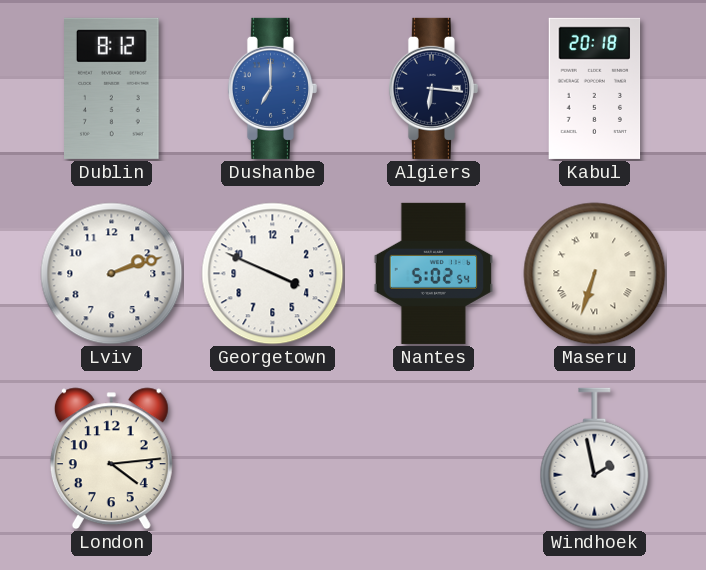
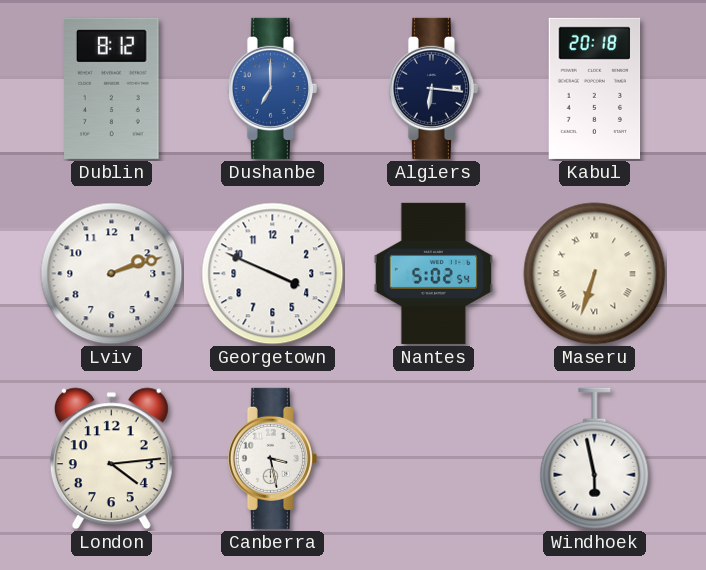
Canberra: none -> 3:28 (272, 458)
Windhoek: 1:58 -> 5:58 (595, 459)
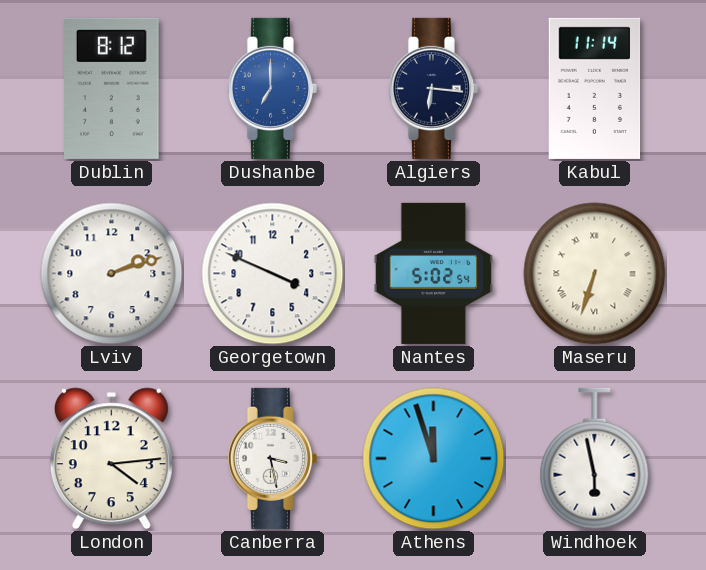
Kabul: 20:18 -> 11:14 (595, 88)
Athens: none -> 11:57 (434, 459)
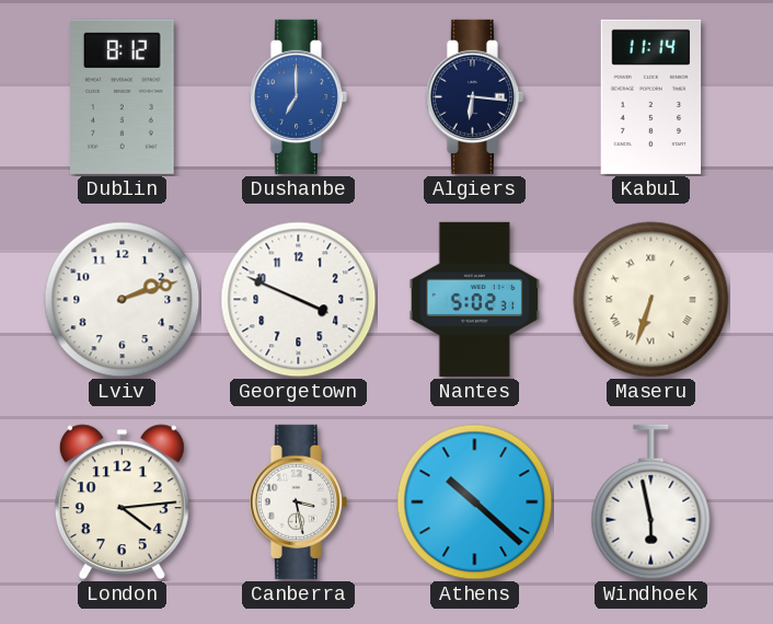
Nantes: 5:02:54 -> 5:02:31 (474, 299)
Athens: 11:57 -> 10:22 (475, 502)
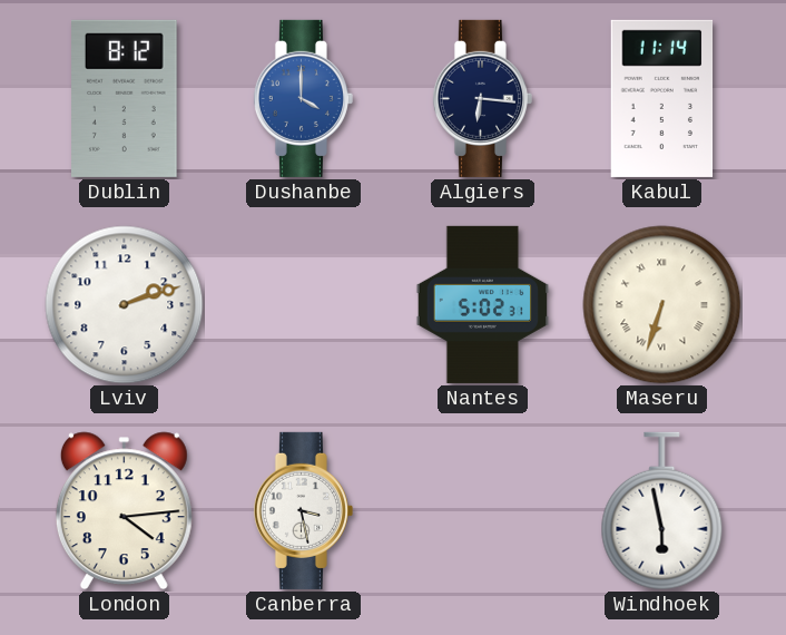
Dushanbe: 7:00 -> 4:00 (303, 98)
Georgetown: 3:49 -> none (299, 300)
Athens: 10:22 -> none (475, 502)
